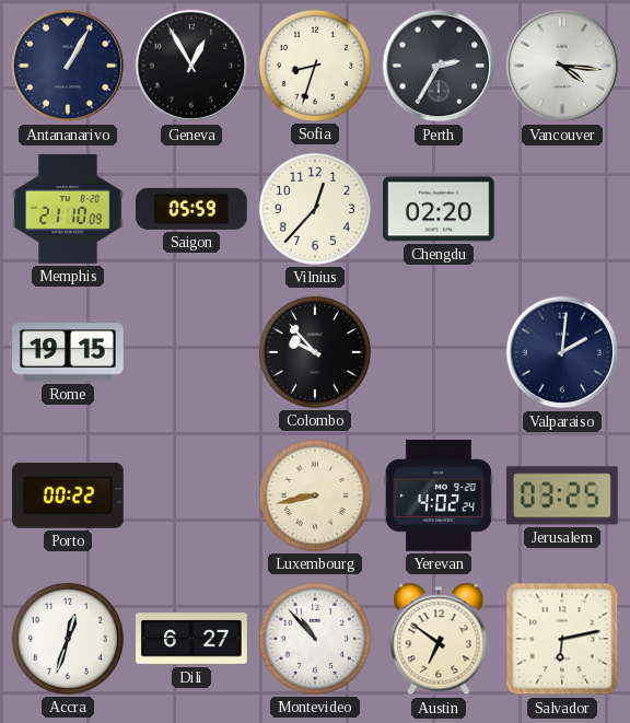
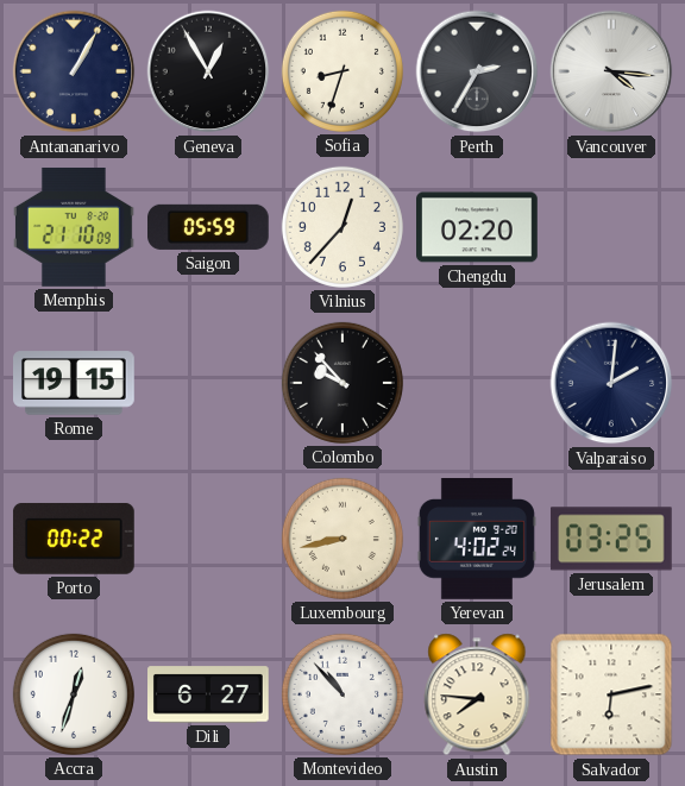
Austin: 6:51 -> 7:46 (477, 694)
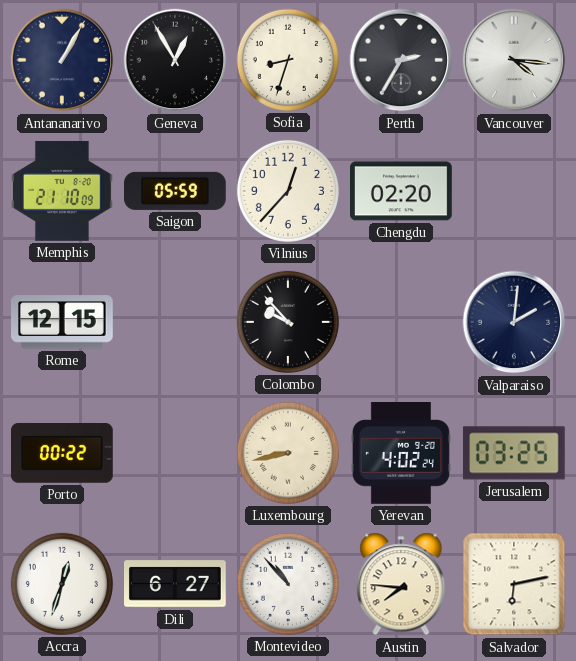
Rome: 19:15 -> 12:15 (63, 322)
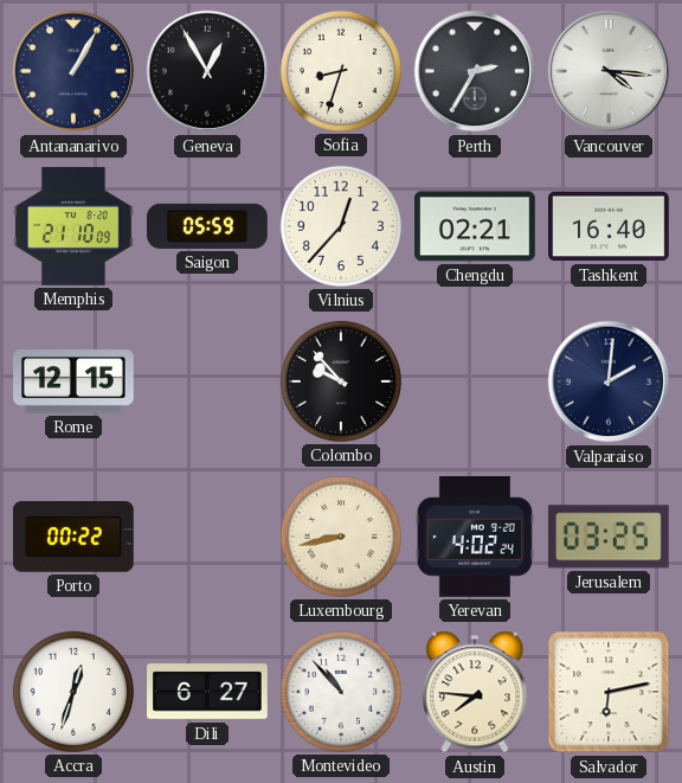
Chengdu: 02:20 -> 02:21 (476, 226)
Tashkent: none -> 16:40 (610, 226)
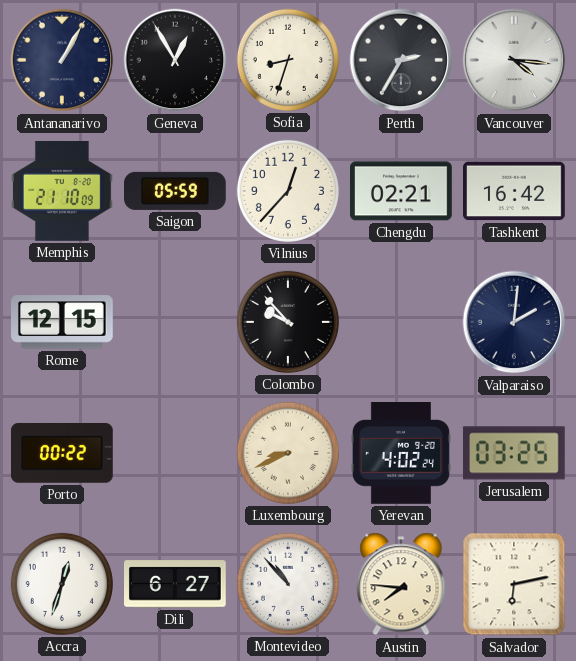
Tashkent: 16:40 -> 16:42 (515, 191)
Luxembourg: 8:43 -> 8:41 (288, 453)
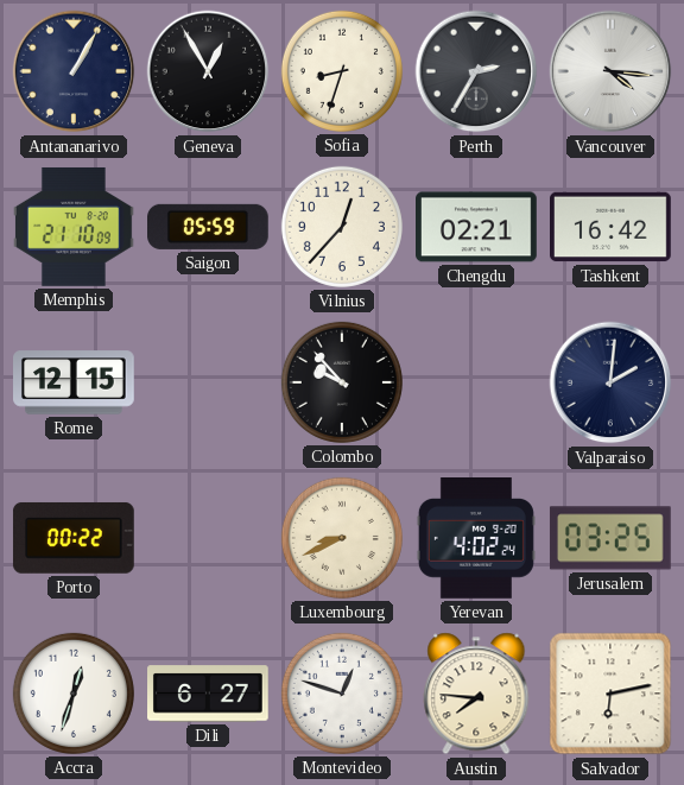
Montevideo: 10:53 -> 12:48 (342, 694)
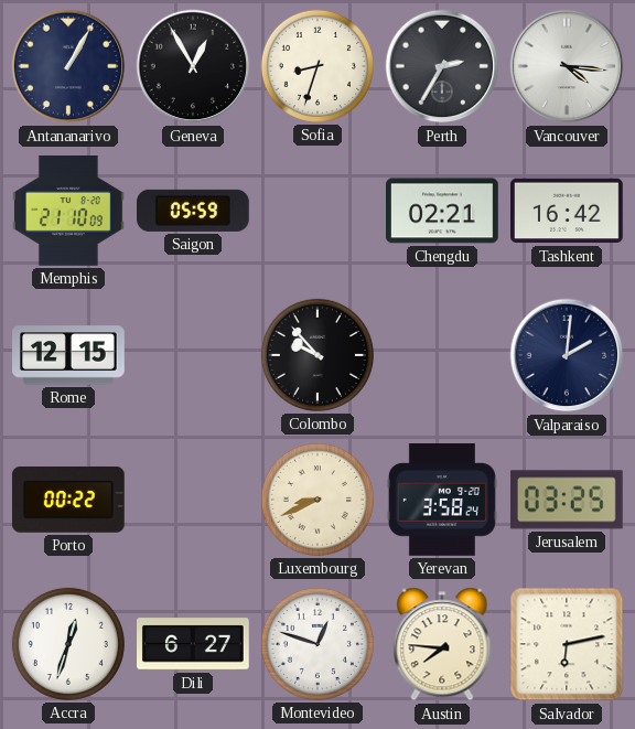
Vilnius: 12:37 -> none (342, 227)
Yerevan: 4:02 -> 3:58 (442, 501)
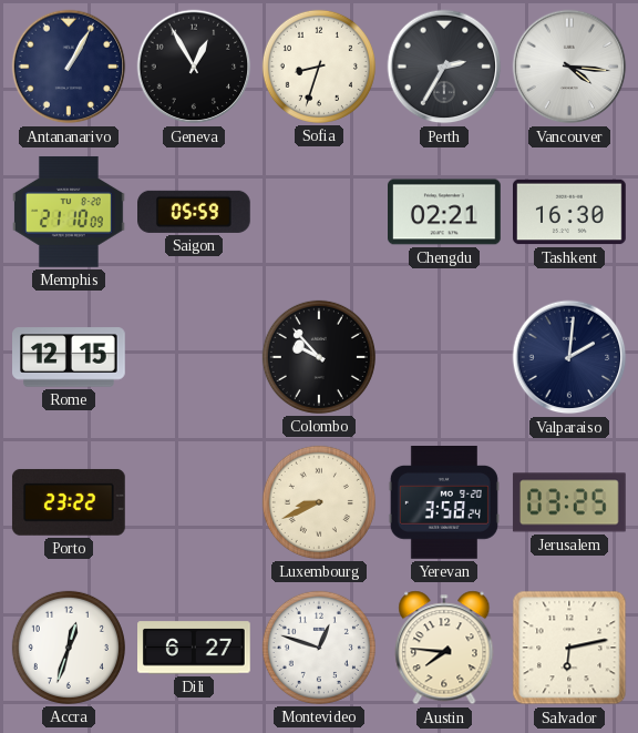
Tashkent: 16:42 -> 16:30 (570, 212)
Porto: 00:22 -> 23:22 (69, 502)
